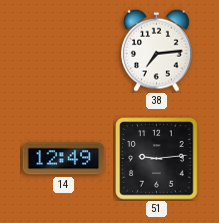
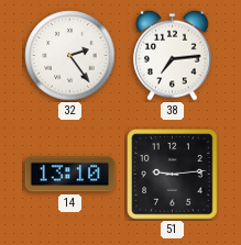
32: none -> 2:24 (70, 56)
14: 12:49 -> 13:10 (70, 175)
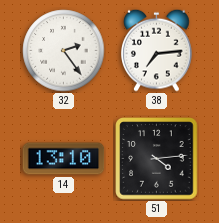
51: 9:14 -> 4:14 (157, 159)
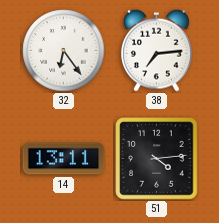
32: 2:24 -> 6:24 (64, 51)
14: 13:10 -> 13:11 (64, 159)
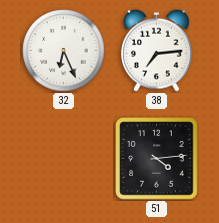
32: 6:24 -> 6:26 (64, 51)
14: 13:11 -> none (64, 159)
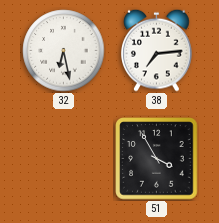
32: 6:26 -> 6:28 (64, 51)
51: 4:14 -> 3:55 (157, 159)
